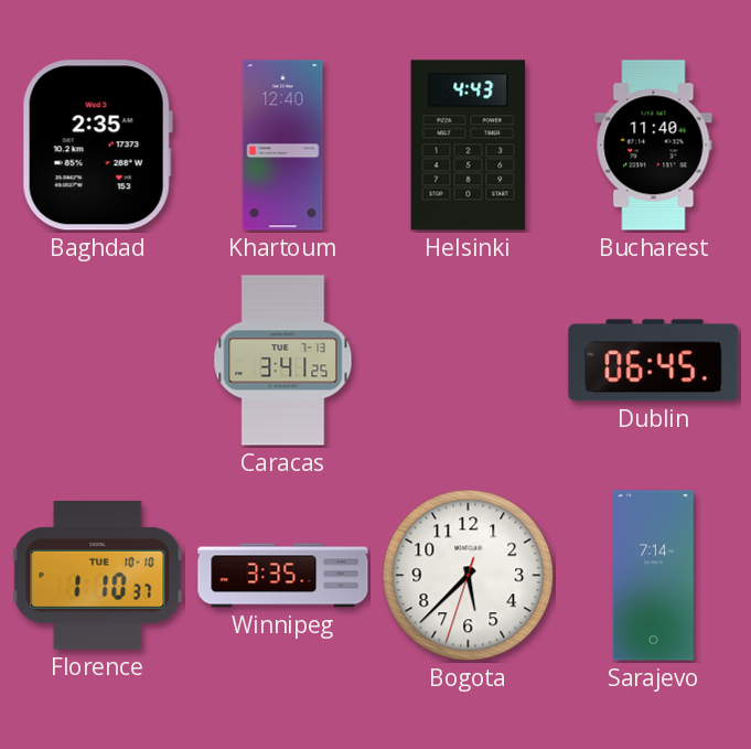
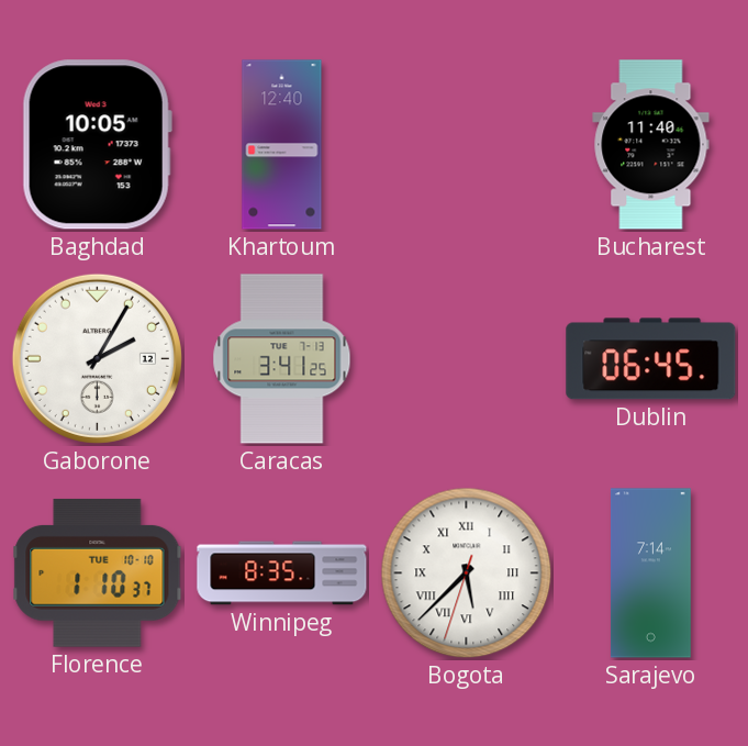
Baghdad: 2:35 -> 10:05 (97, 145)
Helsinki: 4:43 -> none (469, 146)
Gaborone: none -> 2:05 (97, 358)
Winnipeg: 3:35 -> 8:35 (282, 574)
Bogota numerals: Arabic -> Roman (467, 574)
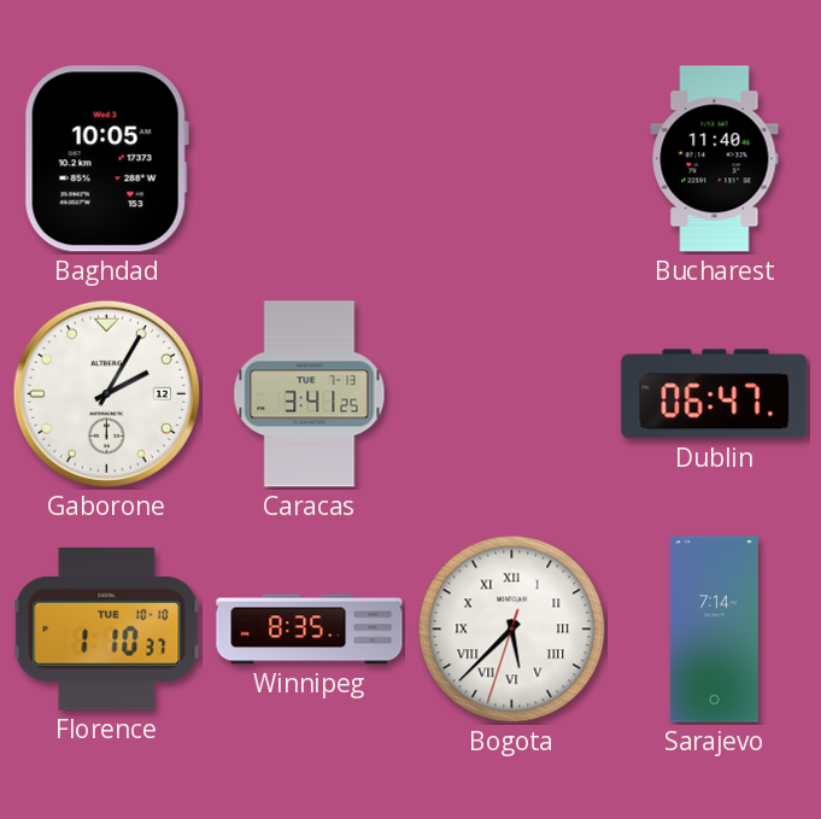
Khartoum: 12:40 -> none (282, 145)
Dublin: 06:45 -> 06:47 (715, 394)
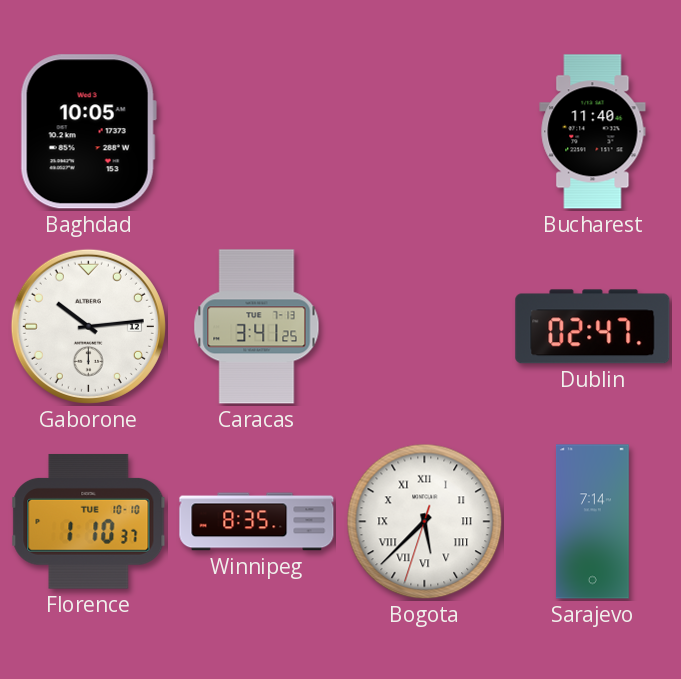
Gaborone: 2:05 -> 10:14 (88, 326)
Dublin: 06:47 -> 02:47 (593, 327)
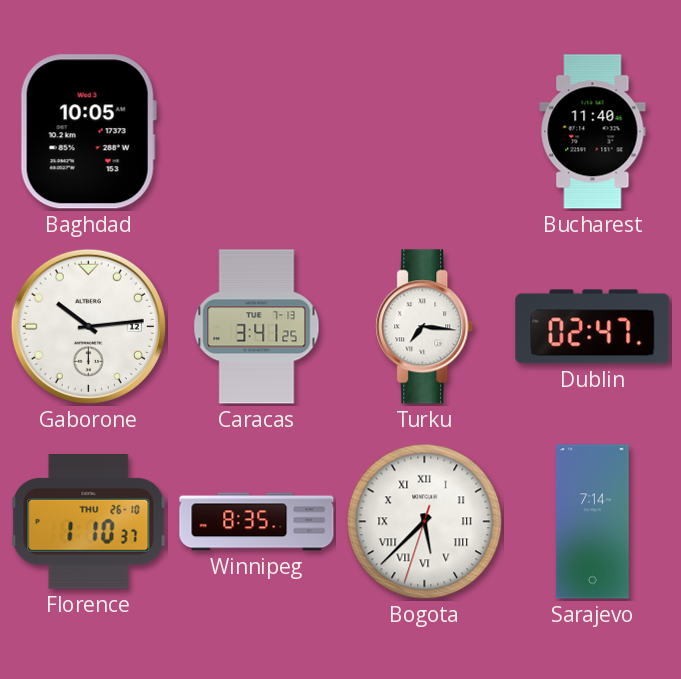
Turku: none -> 7:16 (425, 327)
Florence date: TUE 10-10 -> THU 26-10 (89, 521)
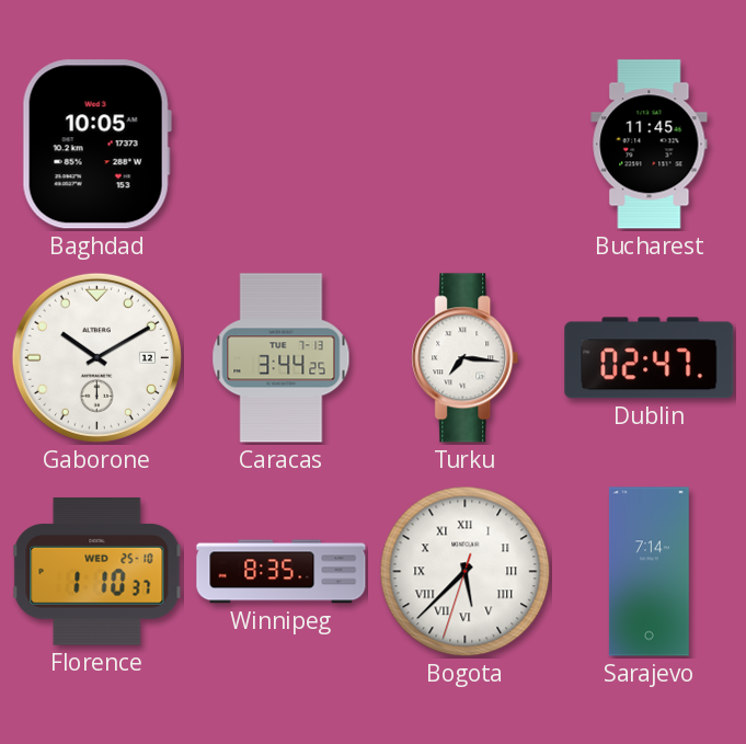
Bucharest: 11:40 -> 11:45 (650, 145)
Gaborone: 10:14 -> 10:10 (96, 357)
Caracas: 3:41 -> 3:44 (282, 358)
Florence date: THU 26-10 -> WED 25-10 (97, 571)
